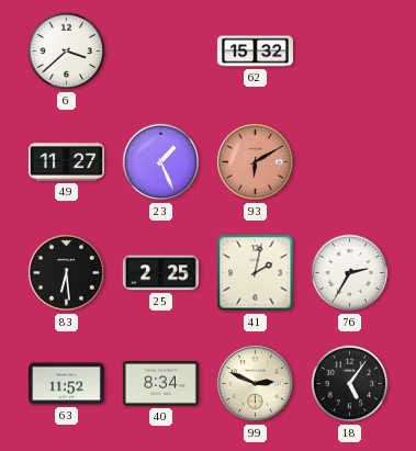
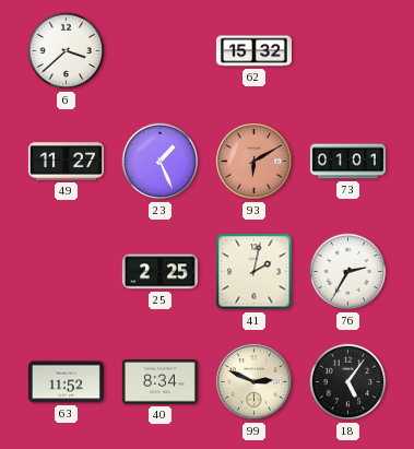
73: none -> 01:01 (347, 162)
83: 6:29 -> none (67, 273)
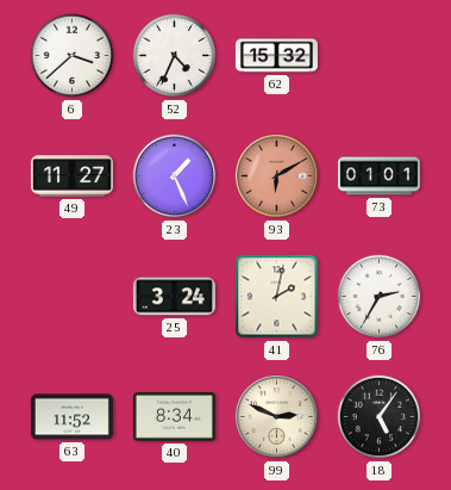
52: none -> 4:34 (175, 56)
25: 2:25 -> 3:24 (174, 297)
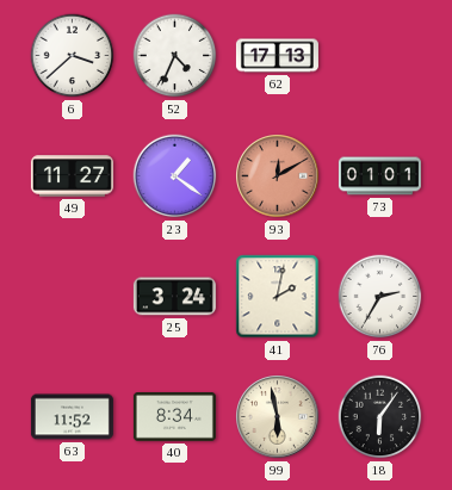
62: 15:32 -> 17:13 (277, 56)
23: 1:26 -> 1:21 (175, 176)
93: 6:10 -> 12:10 (278, 176)
99: 2:49 -> 5:58 (278, 417)
18: 5:06 -> 6:06 (380, 417)
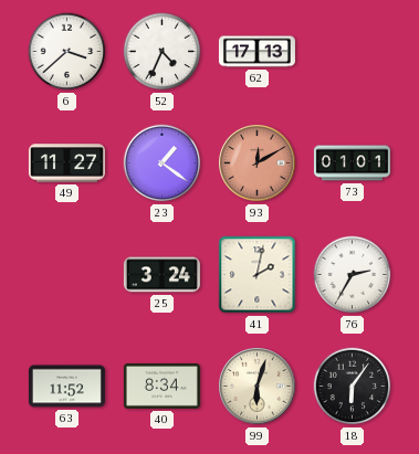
99: 5:58 -> 6:03 (258, 387)
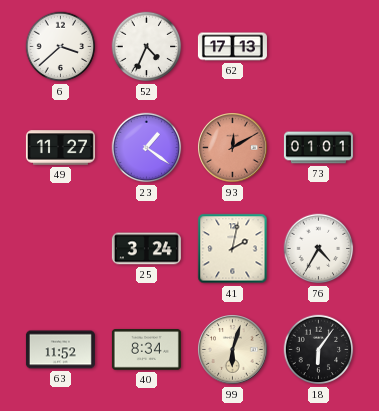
76: 2:35 -> 4:35 (319, 249)
